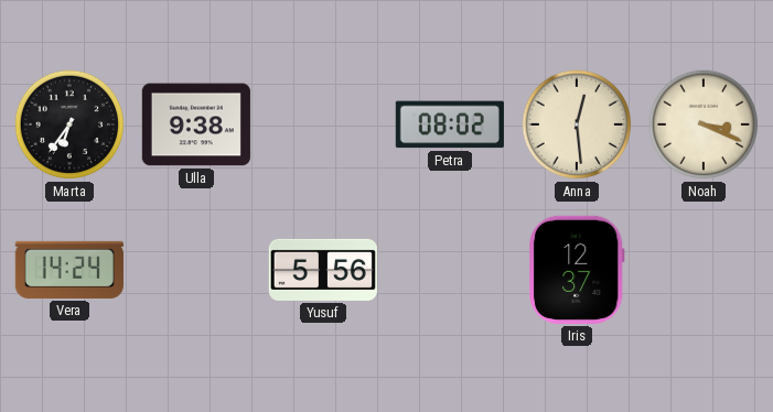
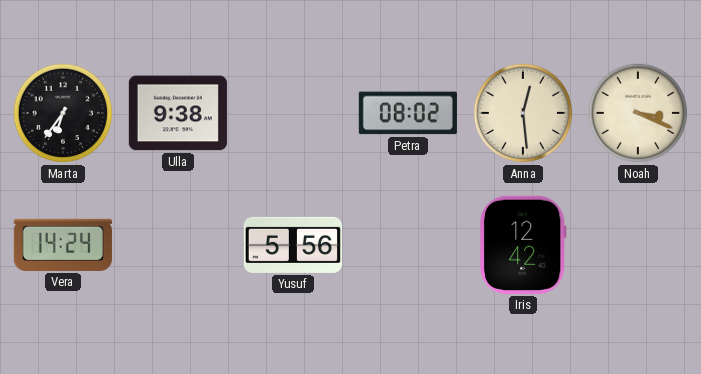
Iris: 12:37 -> 12:42 (523, 245)
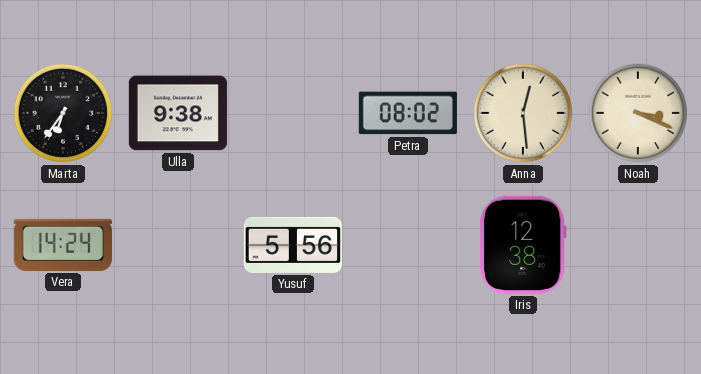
Iris: 12:42 -> 12:38 (523, 245)
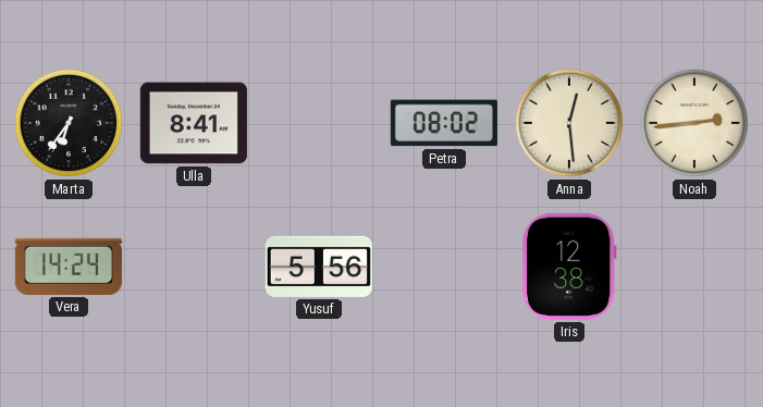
Ulla: 9:38 -> 8:41 (194, 123)
Noah: 3:19 -> 2:44 (694, 123)
